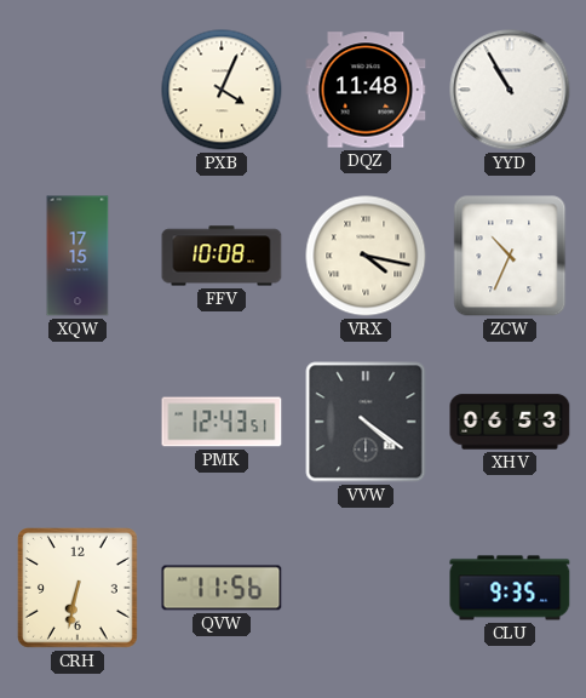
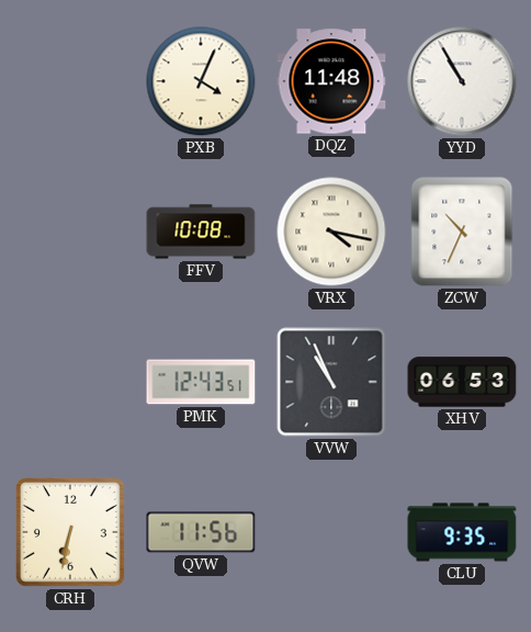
XQW: 17:15 -> none (77, 256)
VVW: 4:21 -> 10:56 (331, 382)
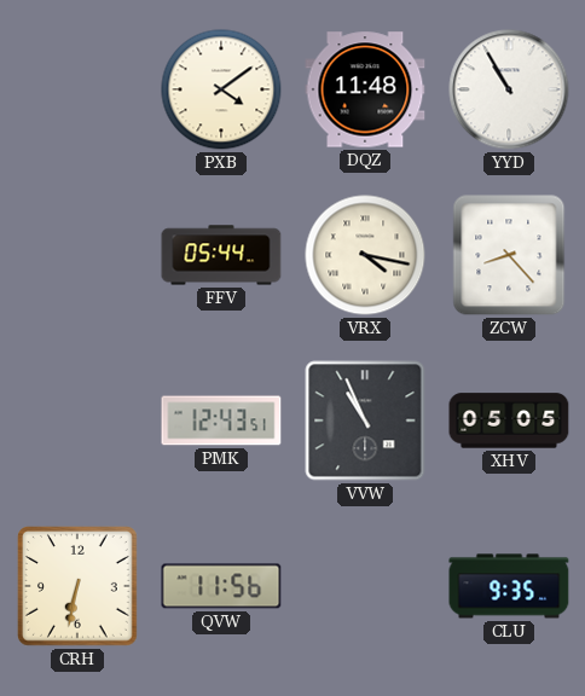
PXB: 4:04 -> 4:09 (221, 89)
FFV: 10:08 -> 05:44 (221, 255)
ZCW: 10:34 -> 8:23 (509, 255)
XHV: 06:53 -> 05:05 (509, 420)
